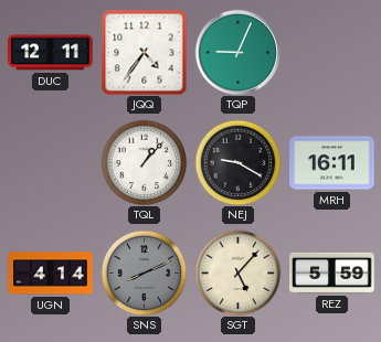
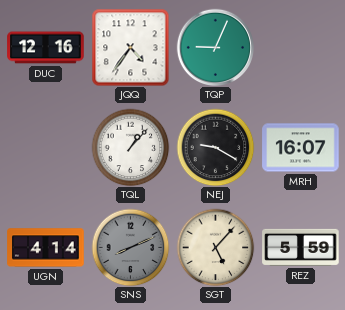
DUC: 12:11 -> 12:16 (46, 48)
MRH: 16:11 -> 16:07 (301, 148)
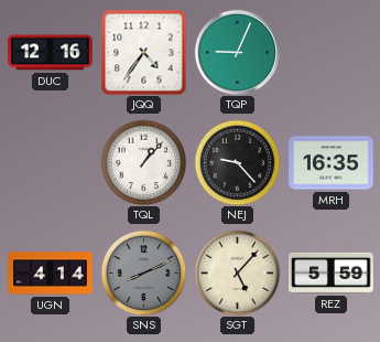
NEJ: 9:20 -> 9:23 (237, 162)
MRH: 16:07 -> 16:35 (332, 163)
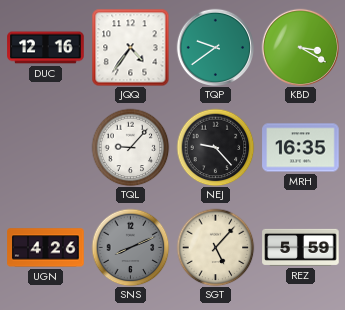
TQP: 9:04 -> 9:39 (215, 47)
KBD: none -> 3:20 (300, 47)
TQL: 1:07 -> 9:07 (130, 147)
UGN: 4:14 -> 4:26 (46, 248)
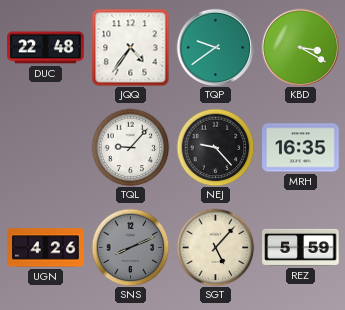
DUC: 12:16 -> 22:48 (46, 48)
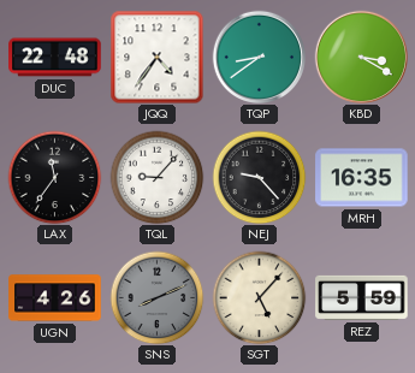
TQP: 9:39 -> 8:39 (259, 57)
LAX: none -> 11:36 (54, 177)
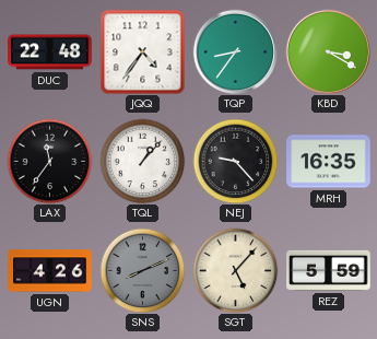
TQP: 8:39 -> 8:36 (235, 51)
TQL: 9:07 -> 1:07 (142, 161)
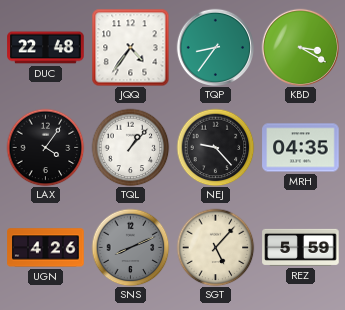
LAX: 11:36 -> 4:06 (45, 147)
MRH: 16:35 -> 04:35 (301, 148)
